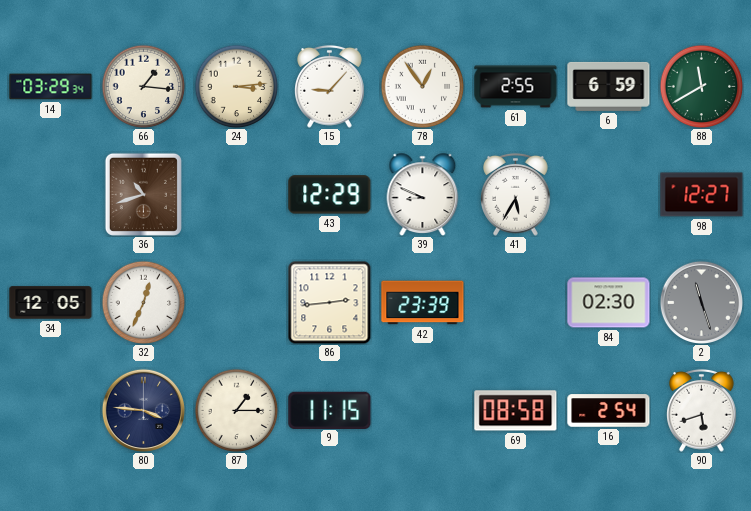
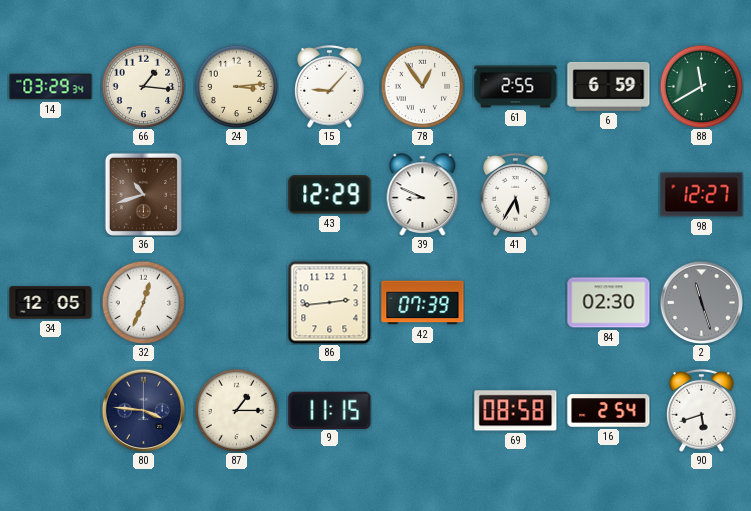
42: 23:39 -> 07:39 (423, 303)
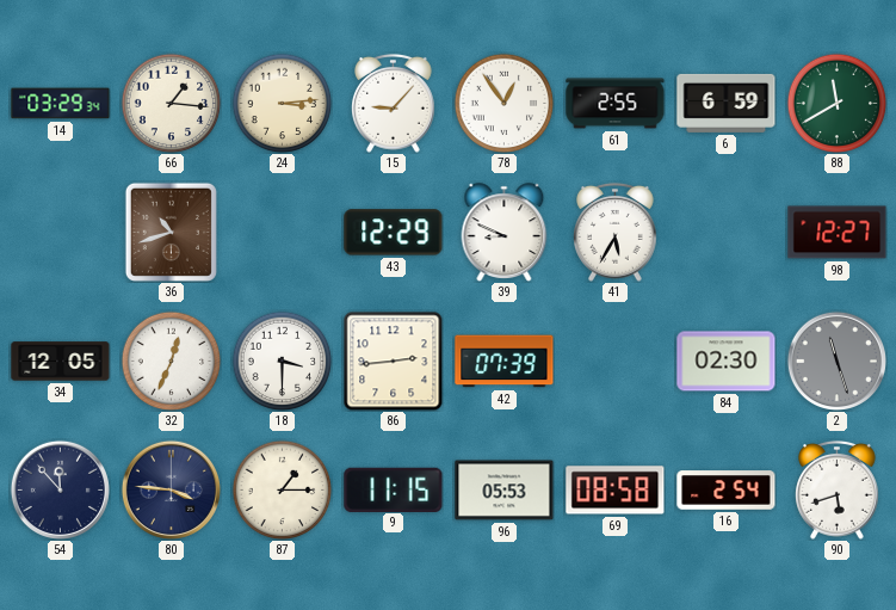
18: none -> 3:30 (282, 361)
54: none -> 11:53 (60, 489)
96: none -> 05:53 (505, 491)
